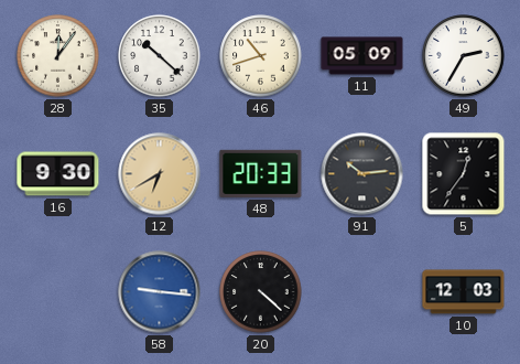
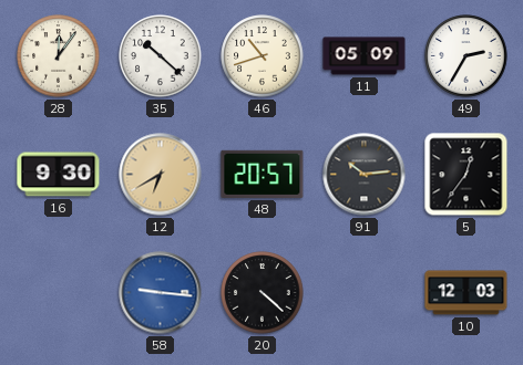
48: 20:33 -> 20:57 (263, 174)
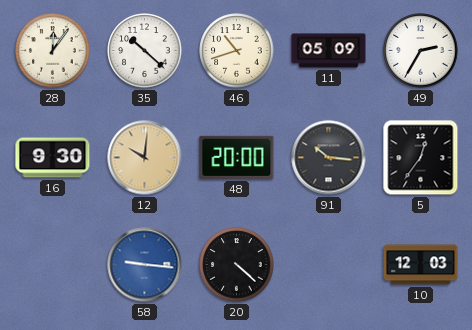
12: 6:40 -> 10:01 (145, 158)
48: 20:57 -> 20:00 (237, 157)
91: 10:14 -> 10:16 (329, 158)
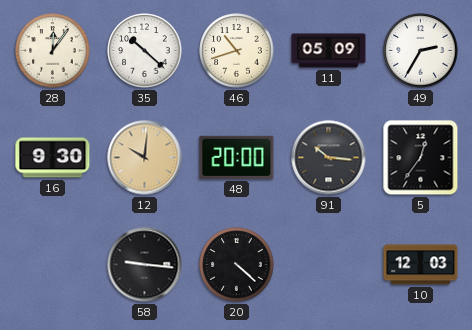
58 dial: blue -> black (145, 265)
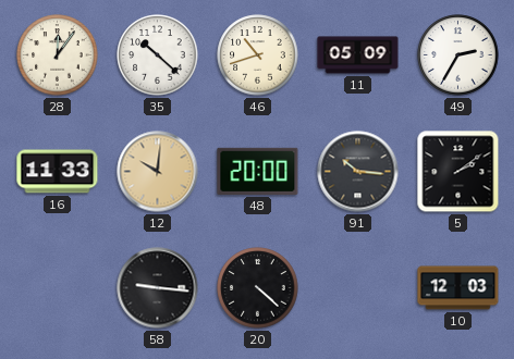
16: 9:30 -> 11:33 (58, 172)
5: 12:36 -> 2:09 (458, 172)
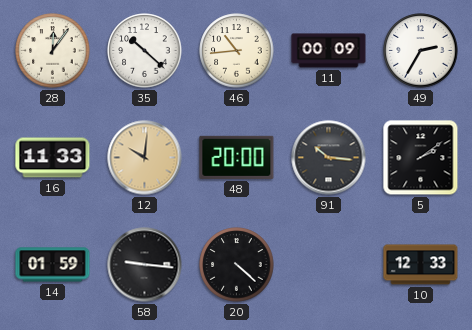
46: 10:42 -> 10:44 (237, 51)
11: 05:09 -> 00:09 (329, 51)
14: none -> 01:59 (53, 265)
10: 12:03 -> 12:33 (421, 265)
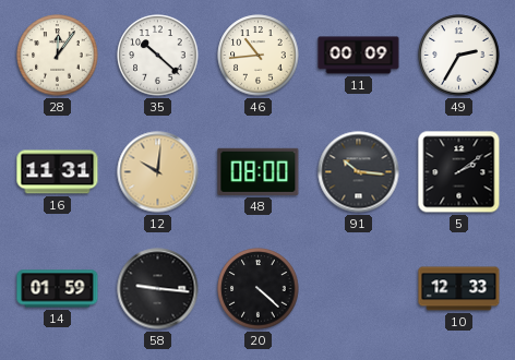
16: 11:33 -> 11:31 (58, 172)
48: 20:00 -> 08:00 (259, 171)
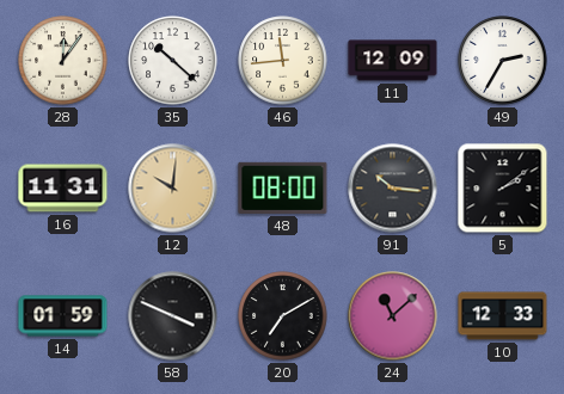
46: 10:44 -> 11:44 (283, 61)
11: 00:09 -> 12:09 (393, 61)
58: 9:16 -> 3:49 (173, 316)
20: 4:22 -> 7:10 (283, 316)
24: none -> 11:08 (393, 316)
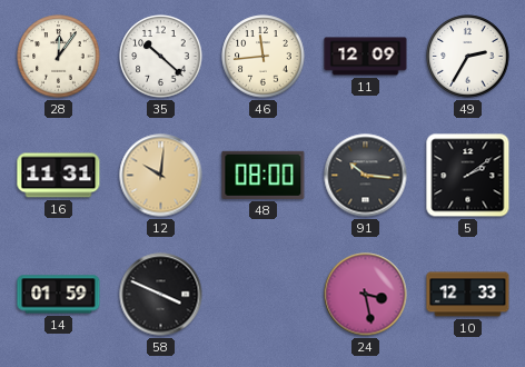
20: 7:10 -> none (283, 316)
24: 11:08 -> 3:28 (366, 295)
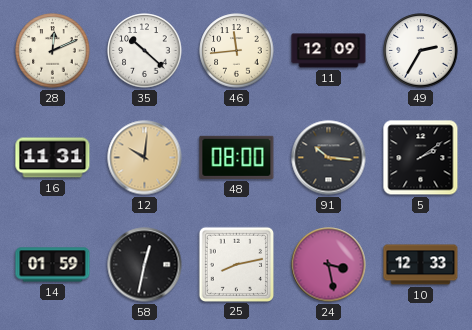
28: 12:06 -> 12:11 (53, 51)
58: 3:49 -> 12:32 (145, 265)
25: none -> 8:13 (236, 264)
